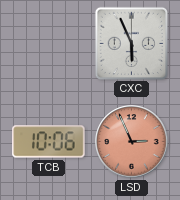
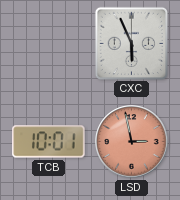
TCB: 10:06 -> 10:01 (49, 142)
LSD: 2:56 -> 2:58 (132, 142)
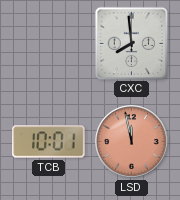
CXC: 5:56 -> 7:59 (131, 43)
LSD: 2:58 -> 11:58 (132, 142)
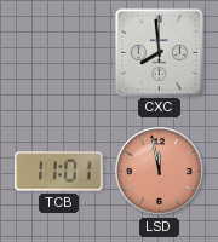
TCB: 10:01 -> 11:01 (59, 172)
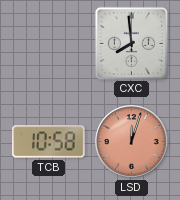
TCB: 11:01 -> 10:58 (49, 142)
LSD: 11:58 -> 12:03 (132, 142)
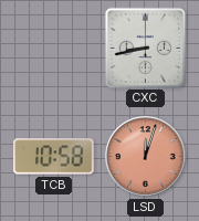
CXC: 7:59 -> 8:43 (145, 48)
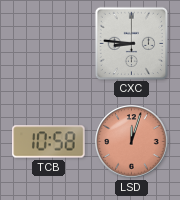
CXC: 8:43 -> 8:46 (131, 43)
